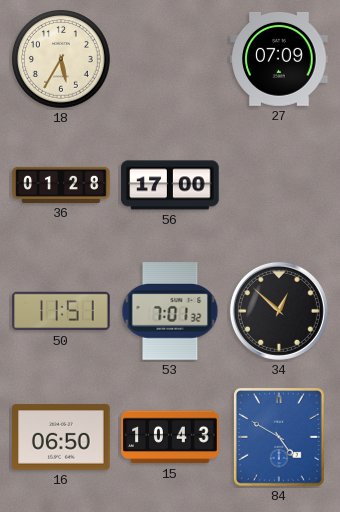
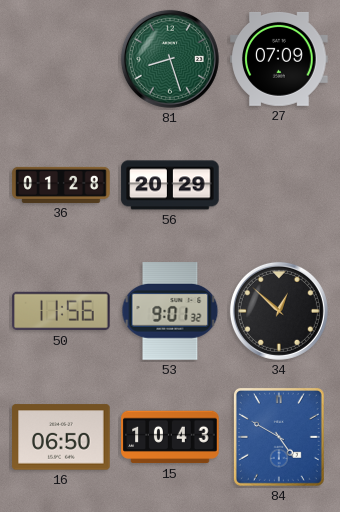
18: 5:35 -> none (62, 59)
81: none -> 8:27 (170, 59)
56: 17:00 -> 20:29 (170, 185)
50: 11:51 -> 11:56 (61, 311)
53: 7:01 -> 9:01 (170, 311)
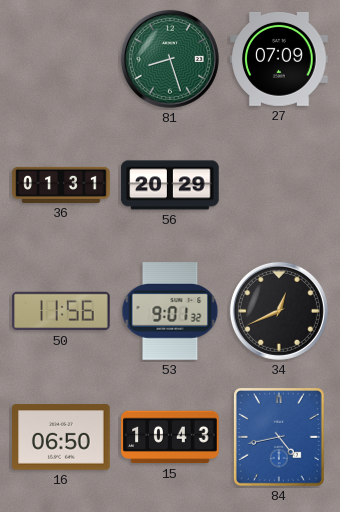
36: 01:28 -> 01:31 (61, 185)
34: 12:52 -> 12:41 (279, 311)
84: 4:50 -> 4:43 (279, 437)
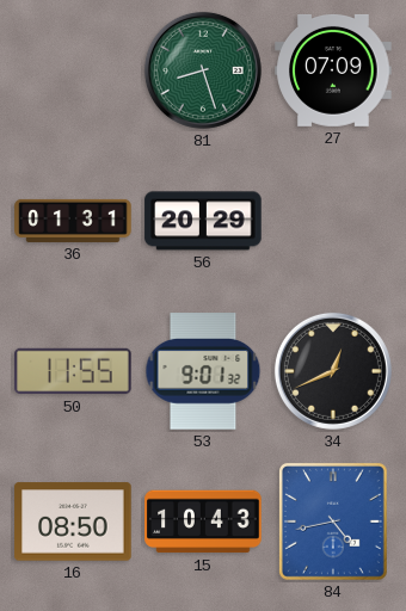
50: 11:56 -> 11:55 (73, 371)
16: 06:50 -> 08:50 (73, 521)
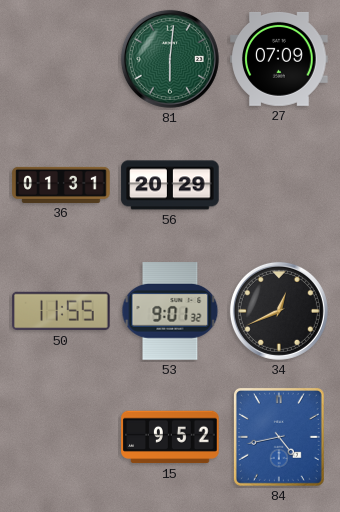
81: 8:27 -> 6:01 (170, 59)
16: 08:50 -> none (73, 521)
15: 10:43 -> 9:52 (170, 437)
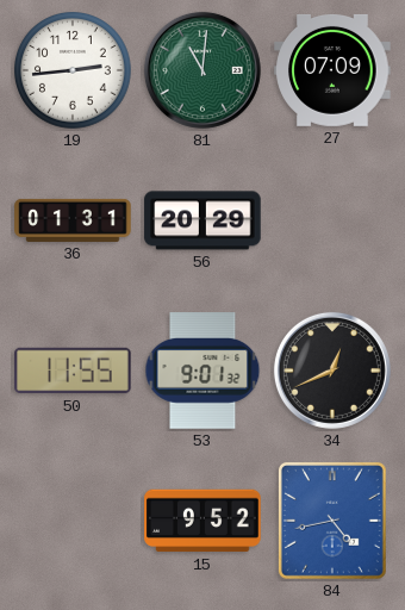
19: none -> 2:44 (74, 70)
81: 6:01 -> 11:01 (202, 70)
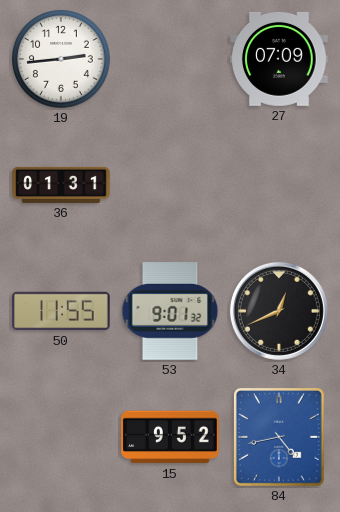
81: 11:01 -> none (202, 70)
56: 20:29 -> none (202, 220)
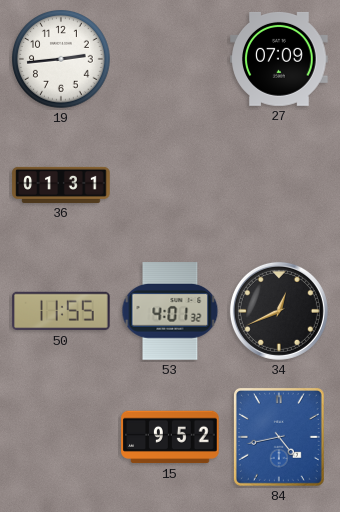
53: 9:01 -> 4:01 (170, 311)
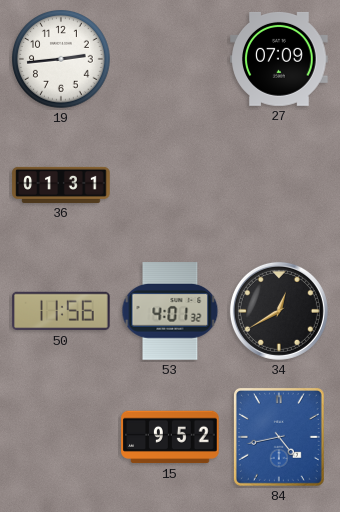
50: 11:55 -> 11:56 (61, 311)
34: 12:41 -> 12:40 (279, 311)
